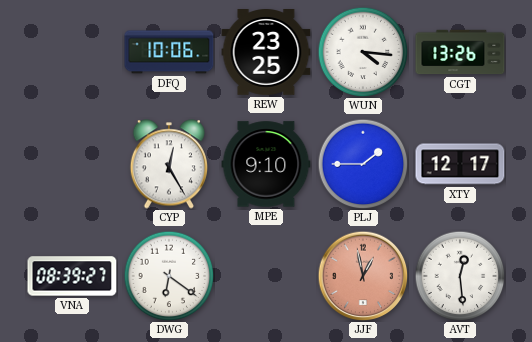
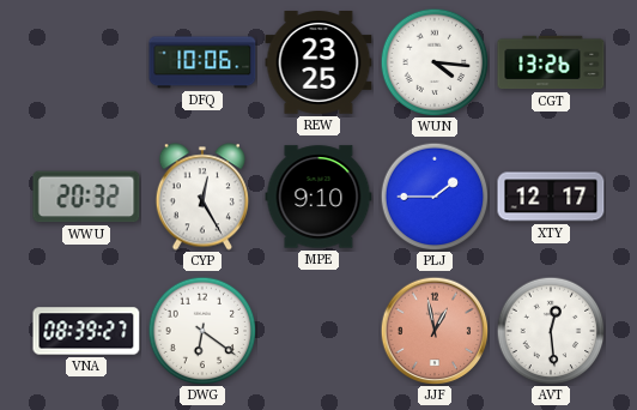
WWU: none -> 20:32 (86, 197)
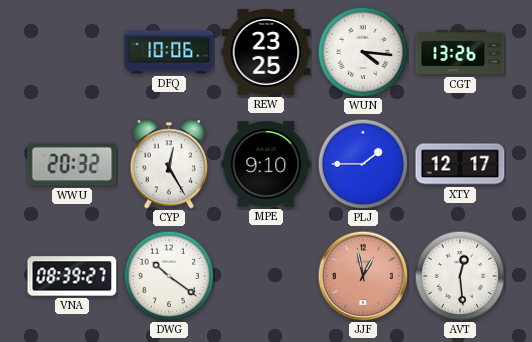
DWG: 6:21 -> 10:21 (169, 276)
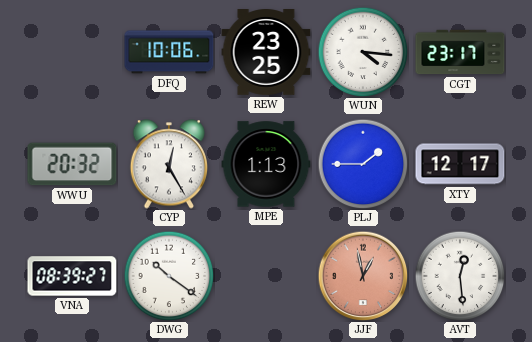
CGT: 13:26 -> 23:17 (460, 52)
MPE: 9:10 -> 1:13 (266, 164)
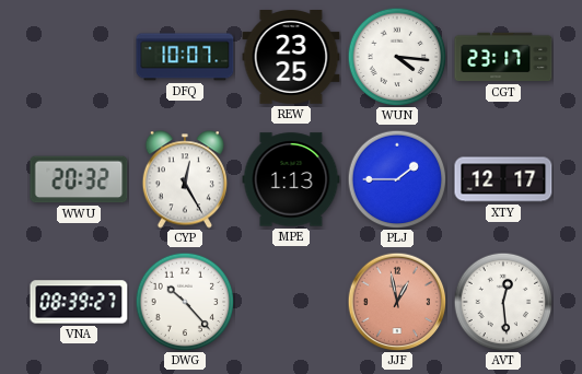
DFQ: 10:06 -> 10:07 (185, 57)
DWG: 10:21 -> 10:23 (185, 302)
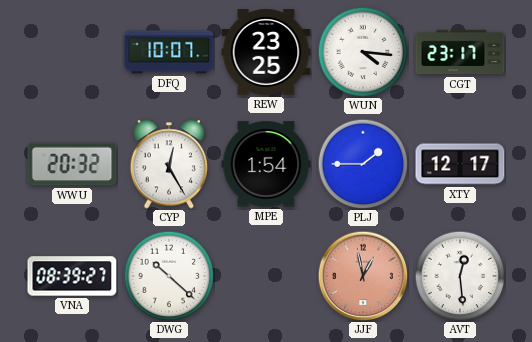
MPE: 1:13 -> 1:54 (266, 164)
DWG: 10:23 -> 10:22 (169, 276)
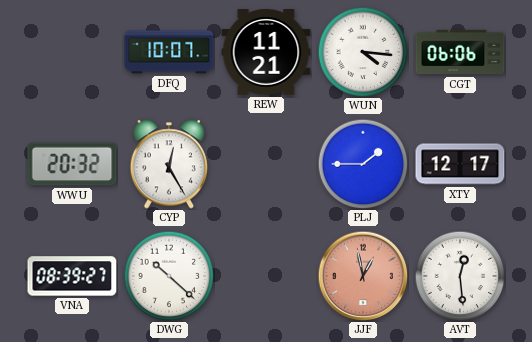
REW: 23:25 -> 11:21 (266, 52)
CGT: 23:17 -> 06:06 (460, 52)
MPE: 1:54 -> none (266, 164)
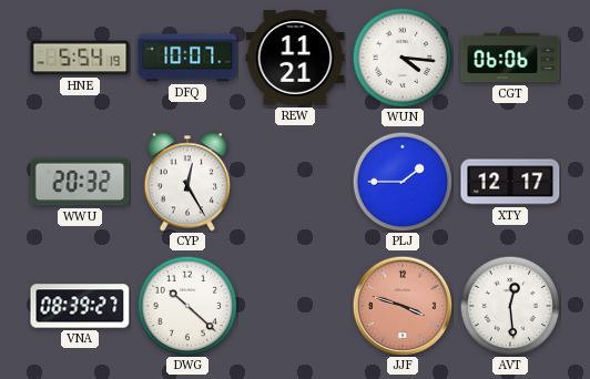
HNE: none -> 5:54 (80, 58)
JJF: 12:58 -> 3:48 (403, 306)
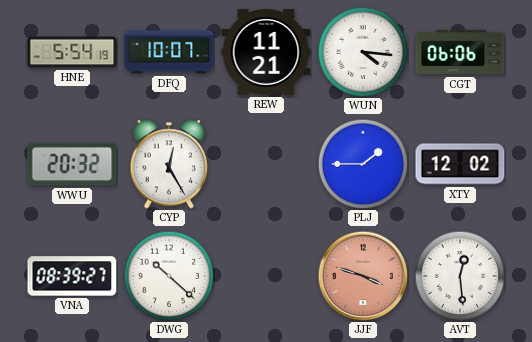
XTY: 12:17 -> 12:02 (460, 164)
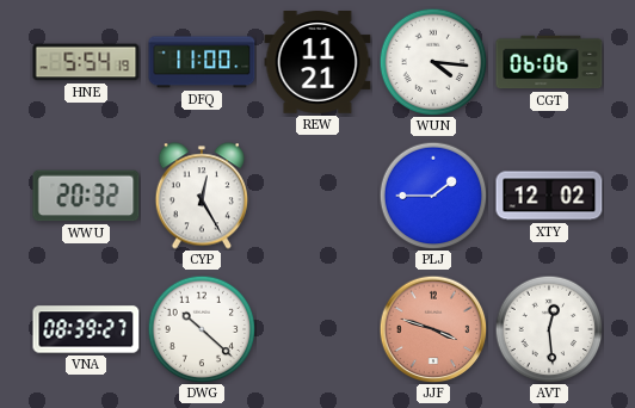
DFQ: 10:07 -> 11:00 (202, 62)
